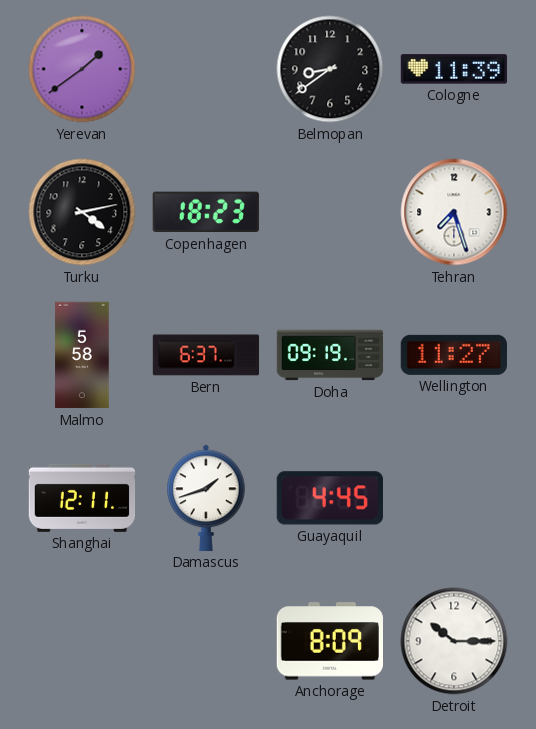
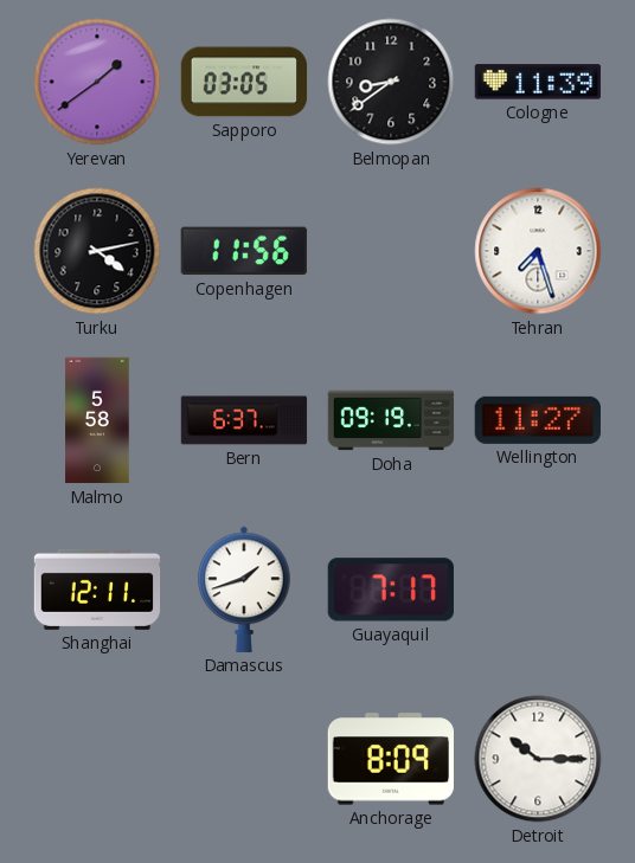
Sapporo: none -> 03:05 (244, 82)
Copenhagen: 18:23 -> 11:56 (244, 251)
Guayaquil: 4:45 -> 7:17 (391, 590)
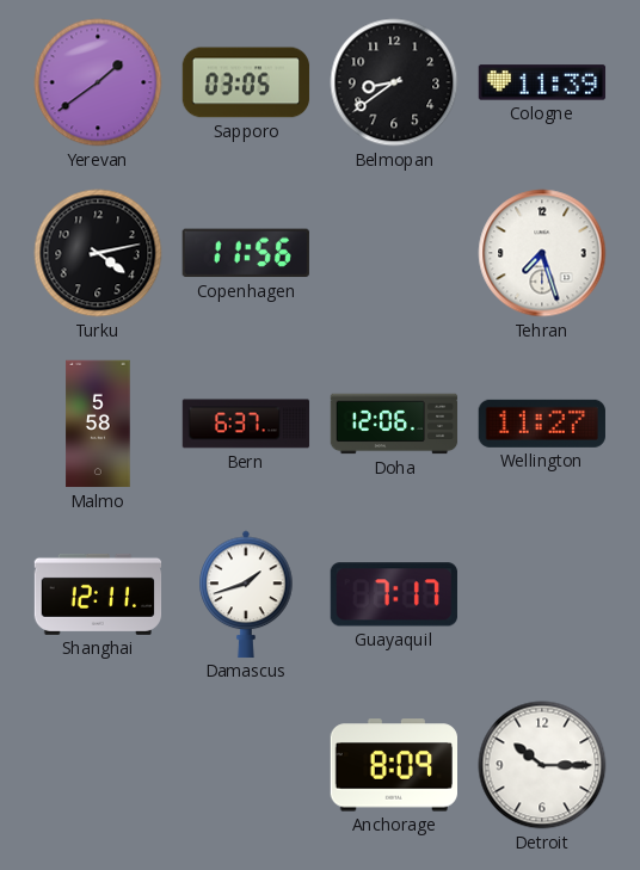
Doha: 09:19 -> 12:06 (394, 424)
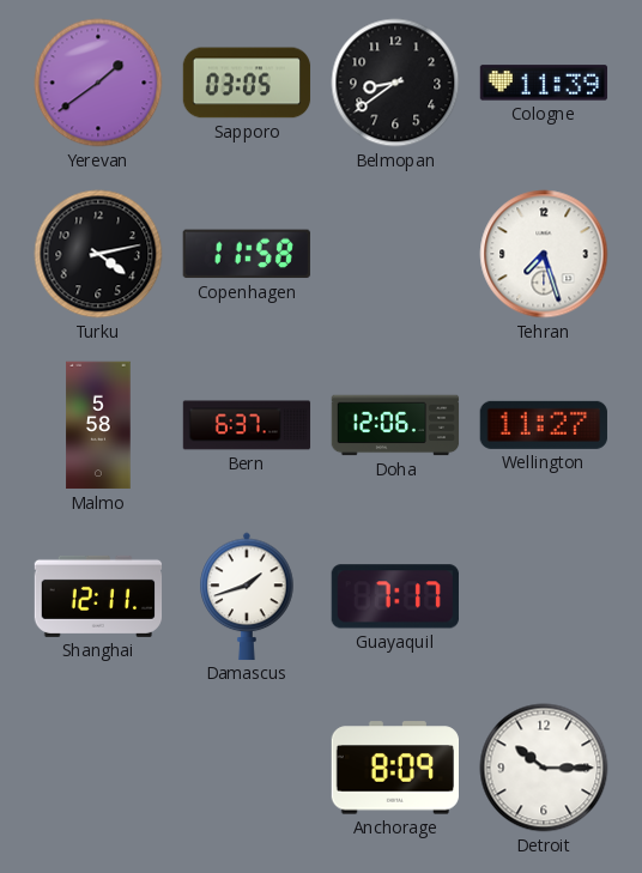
Copenhagen: 11:56 -> 11:58 (247, 254)
